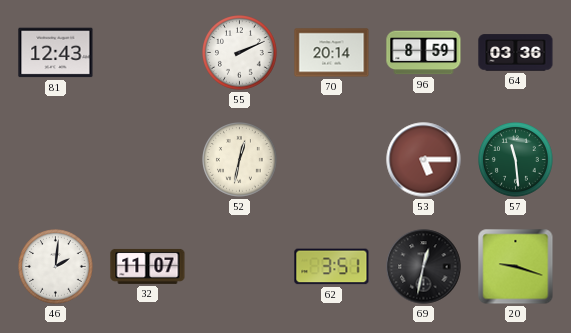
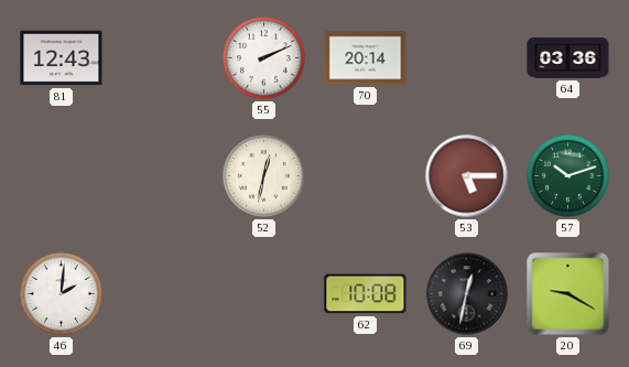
96: 8:59 -> none (424, 53)
57: 11:29 -> 10:12 (568, 176)
32: 11:07 -> none (148, 266)
62: 3:51 -> 10:08 (366, 294)
20: 9:18 -> 9:20 (568, 294)
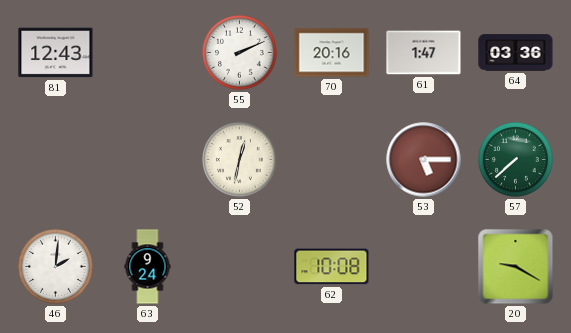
70: 20:14 -> 20:16 (332, 53)
61: none -> 1:47 (424, 53)
57: 10:12 -> 7:38 (516, 160)
63: none -> 9:24 (148, 267)
69: 12:32 -> none (467, 294)
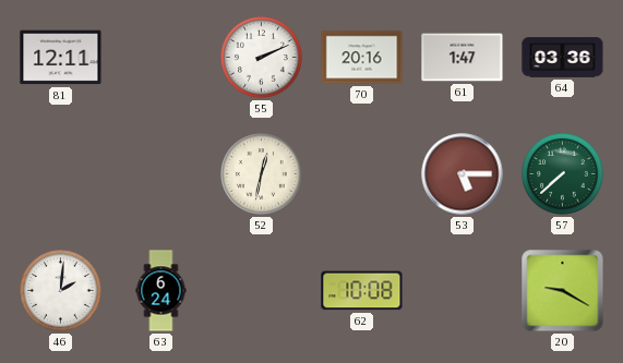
81: 12:43 -> 12:11 (61, 58)
63: 9:24 -> 6:24 (161, 291)
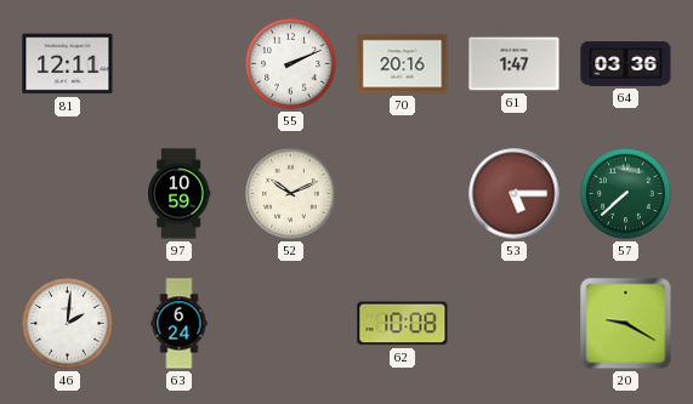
97: none -> 10:59 (178, 194)
52: 12:32 -> 10:11 (291, 194)
